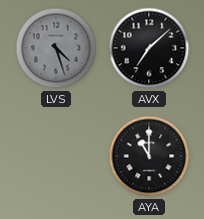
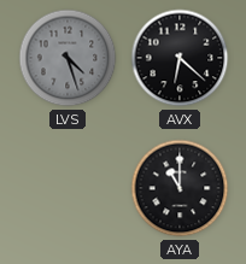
AVX: 7:08 -> 6:22 (180, 58)
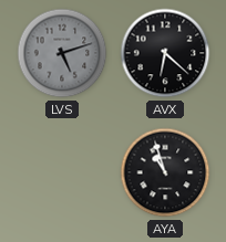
LVS: 4:27 -> 5:12 (62, 53)
AYA: 11:00 -> 10:57 (165, 172)
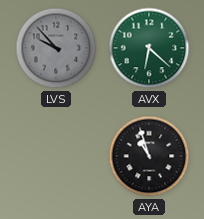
LVS: 5:12 -> 9:53 (56, 48)
AVX dial: black -> green (149, 48)
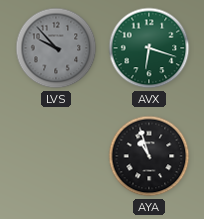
AVX: 6:22 -> 6:18 (149, 48)
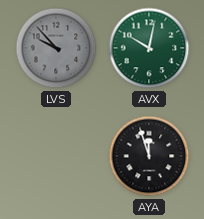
AVX: 6:18 -> 10:02 (149, 48)
AYA: 10:57 -> 11:57 (149, 156)
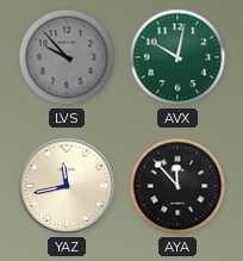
YAZ: none -> 11:43 (67, 186)
AYA: 11:57 -> 11:53 (177, 186)
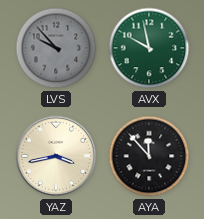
AVX: 10:02 -> 9:58 (149, 48)
YAZ: 11:43 -> 3:43 (56, 156)
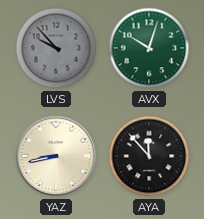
AVX: 9:58 -> 10:03 (149, 48)
YAZ: 3:43 -> 8:43 (56, 156)
